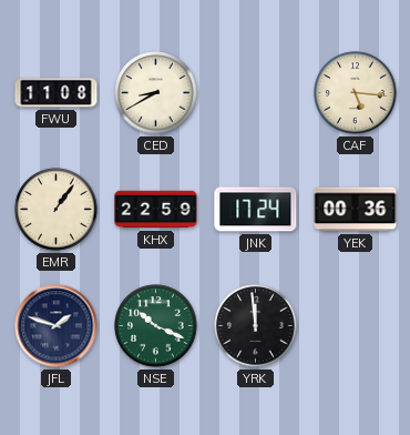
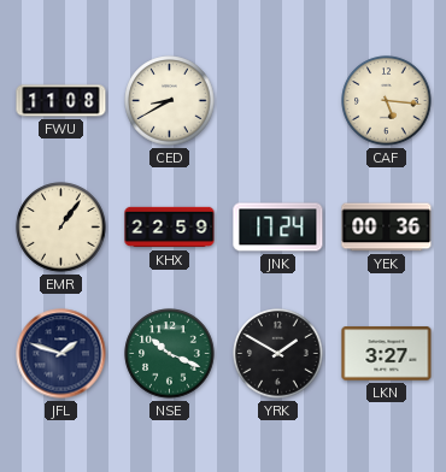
YRK: 11:59 -> 1:50 (278, 354)
LKN: none -> 3:27 (387, 354)
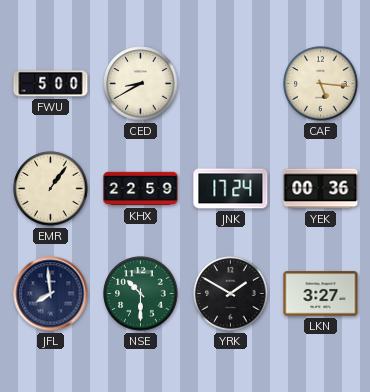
FWU: 11:08 -> 5:00 (51, 84)
JFL: 1:48 -> 7:59 (51, 294)
NSE: 10:19 -> 10:30 (141, 294)
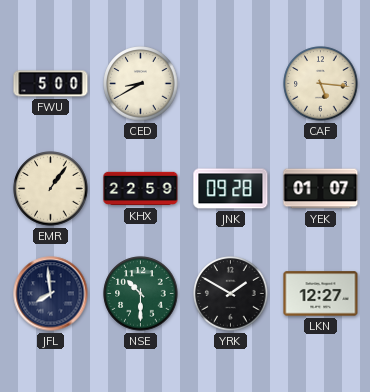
JNK: 17:24 -> 09:28 (231, 189)
YEK: 00:36 -> 01:07 (321, 189)
LKN: 3:27 -> 12:27 (321, 294)
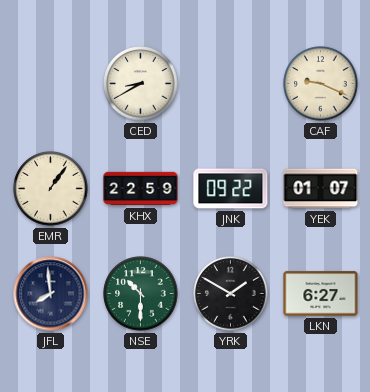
FWU: 5:00 -> none (51, 84)
CAF: 5:16 -> 9:19 (321, 84)
JNK: 09:28 -> 09:22 (231, 189)
LKN: 12:27 -> 6:27 (321, 294)
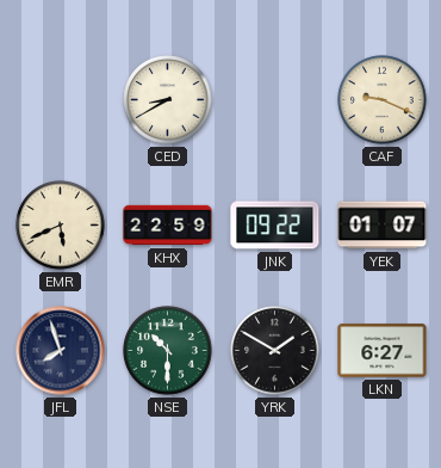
EMR: 1:06 -> 5:41 (61, 226)
JFL: 7:59 -> 7:57 (61, 351)
